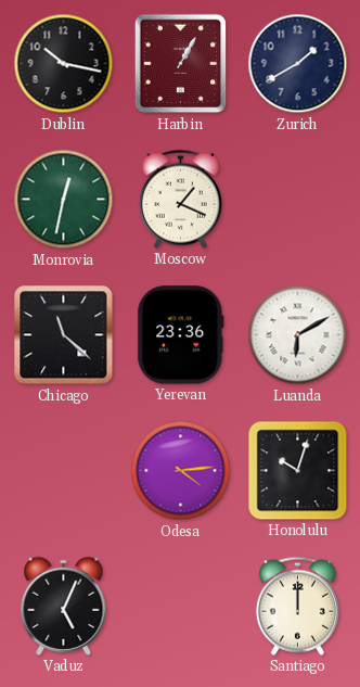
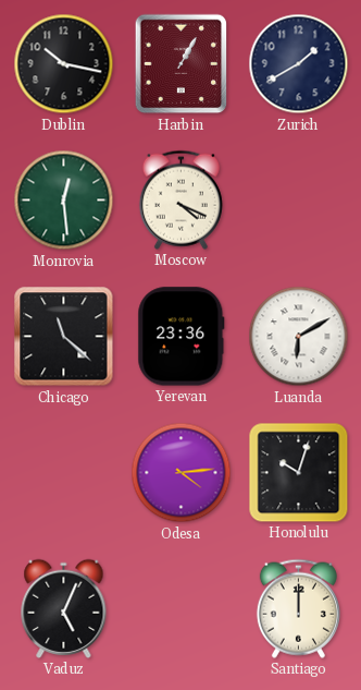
Monrovia: 12:32 -> 12:29 (64, 201)
Moscow: 1:19 -> 4:19 (180, 199)
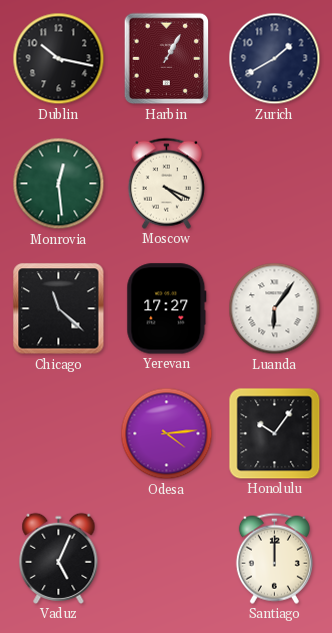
Yerevan: 23:36 -> 17:27 (167, 309)
Luanda: 6:10 -> 6:06 (275, 309)
Honolulu: 10:03 -> 10:06 (275, 434)
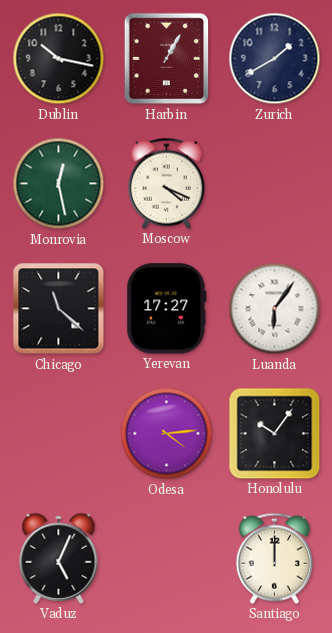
Monrovia: 12:29 -> 12:28 (59, 184)
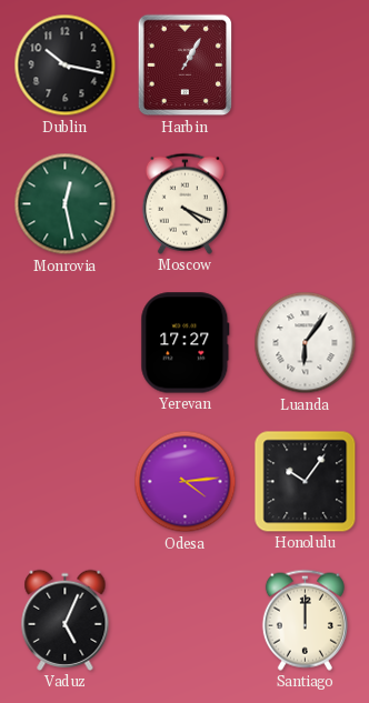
Zurich: 1:40 -> none (275, 59)
Chicago: 11:22 -> none (59, 309)
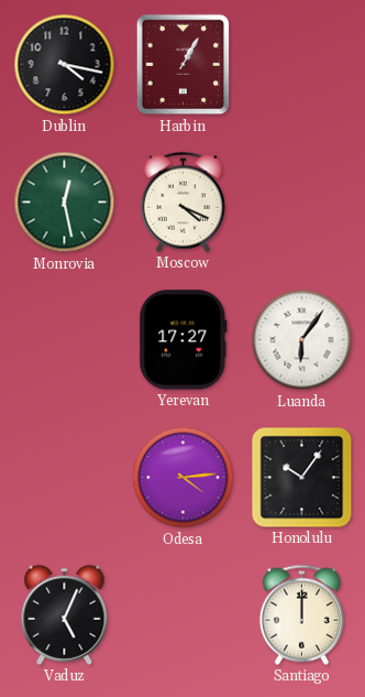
Dublin: 10:17 -> 4:17 (65, 65)
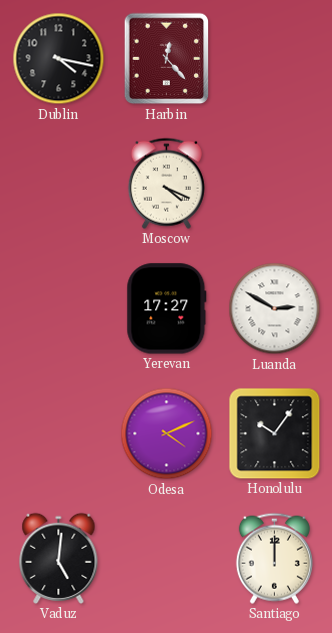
Harbin: 1:05 -> 12:23 (167, 59)
Monrovia: 12:28 -> none (65, 203)
Luanda: 6:06 -> 2:50 (275, 309)
Odesa: 4:14 -> 4:11 (167, 434)
Vaduz: 5:04 -> 5:01 (59, 558)
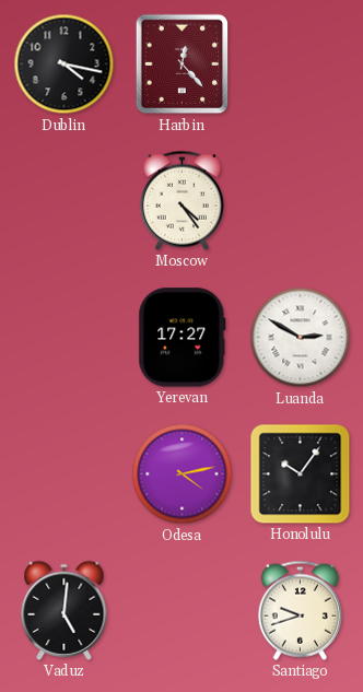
Moscow: 4:19 -> 4:24 (181, 200)
Odesa: 4:11 -> 4:13 (183, 474)
Santiago: 12:00 -> 9:42 (300, 610)
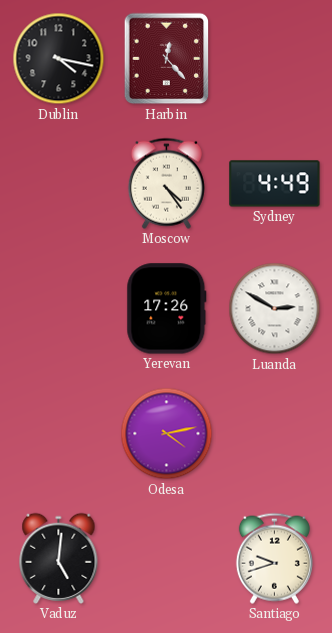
Sydney: none -> 4:49 (275, 184)
Yerevan: 17:27 -> 17:26 (167, 309)
Honolulu: 10:06 -> none (301, 474)
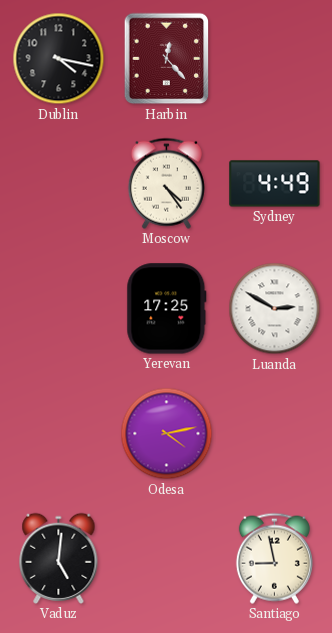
Yerevan: 17:26 -> 17:25 (167, 309)
Santiago: 9:42 -> 8:58 (274, 558)
